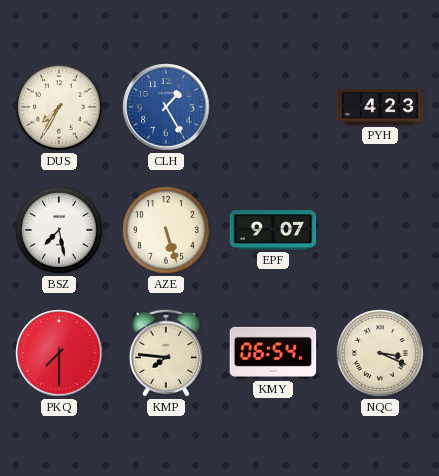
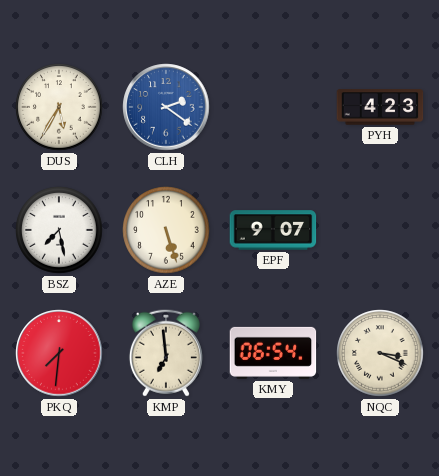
DUS: 7:35 -> 5:35 (59, 107)
CLH: 1:25 -> 2:21 (166, 107)
PKQ: 7:30 -> 7:31 (59, 353)
KMP: 7:46 -> 6:59 (166, 353)
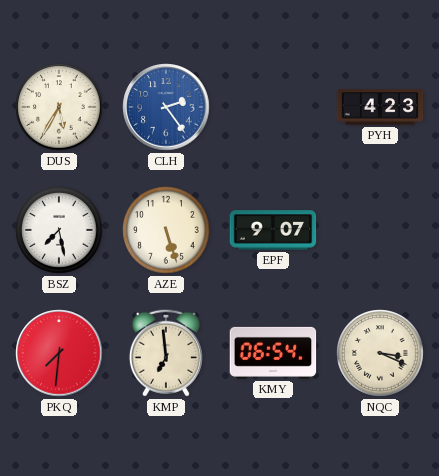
CLH: 2:21 -> 2:24 (166, 107)
